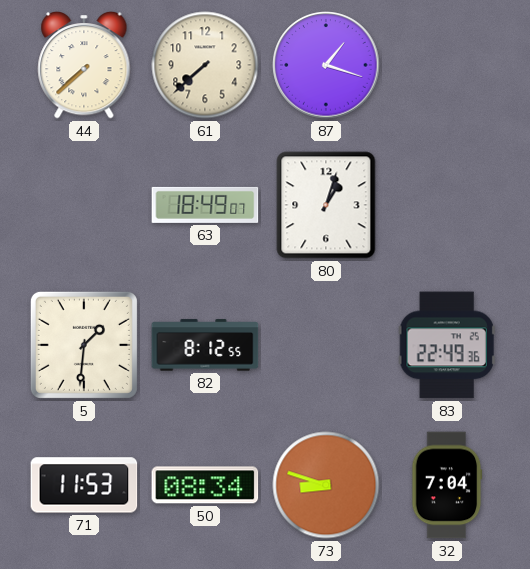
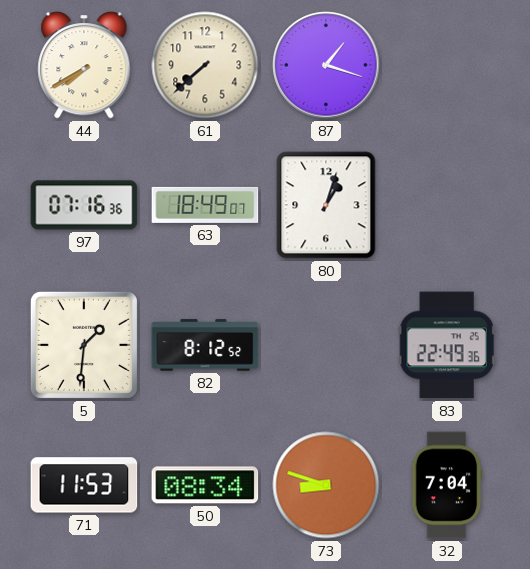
44: 7:38 -> 7:40 (84, 65)
97: none -> 07:16 (84, 205)
82: 8:12:55 -> 8:12:52 (205, 345)
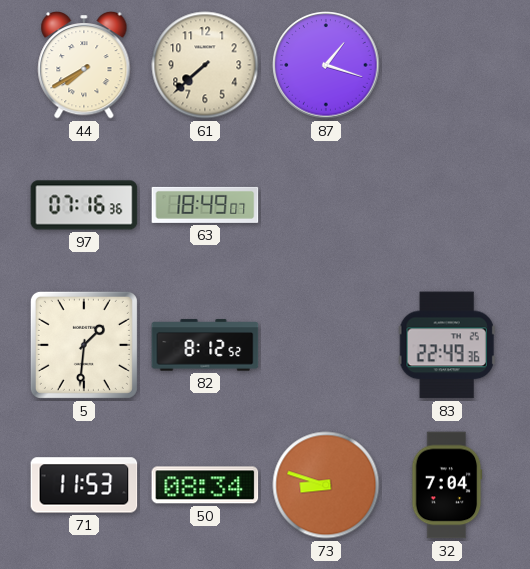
80: 1:03 -> none (326, 205)
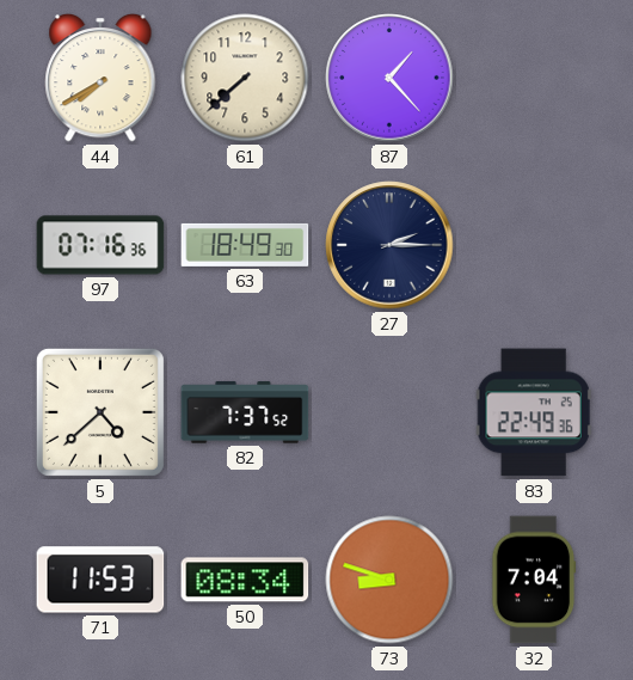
87: 1:18 -> 1:23 (389, 78)
63: 18:49:07 -> 18:49:30 (245, 245)
27: none -> 2:15 (389, 245)
5: 1:31 -> 4:38 (100, 412)
82: 8:12 -> 7:37 (245, 412)
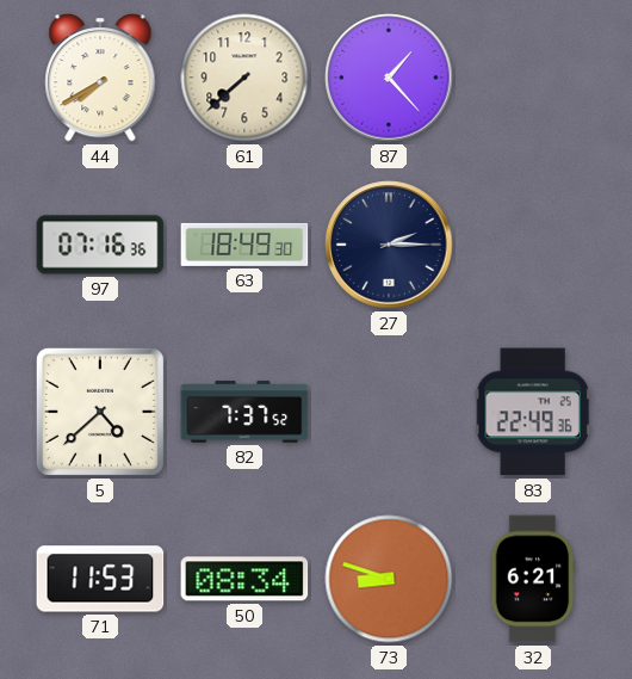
32: 7:04 -> 6:21 (533, 579)
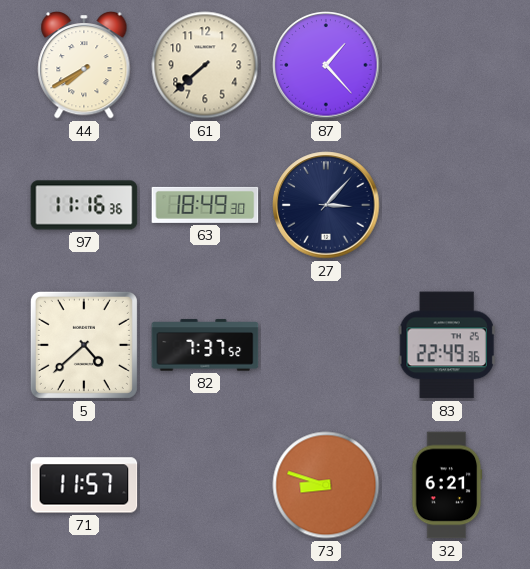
97: 07:16 -> 11:16 (84, 205)
27: 2:15 -> 3:07 (326, 205)
71: 11:53 -> 11:57 (84, 485)
50: 08:34 -> none (244, 579)
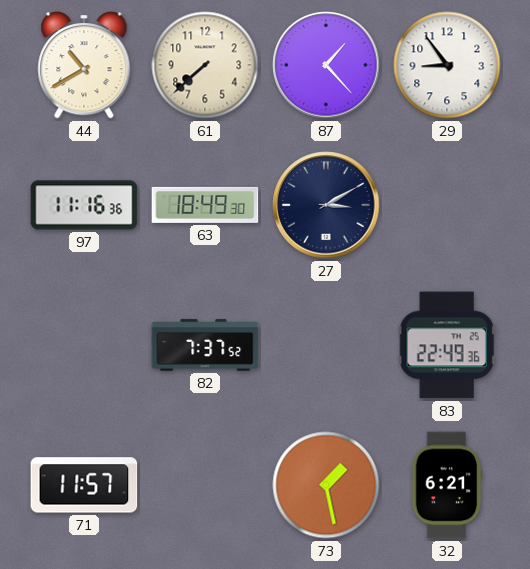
44: 7:40 -> 10:40 (84, 65)
29: none -> 8:54 (447, 65)
27: 3:07 -> 3:10 (326, 205)
5: 4:38 -> none (84, 345)
73: 8:48 -> 1:28 (326, 485)
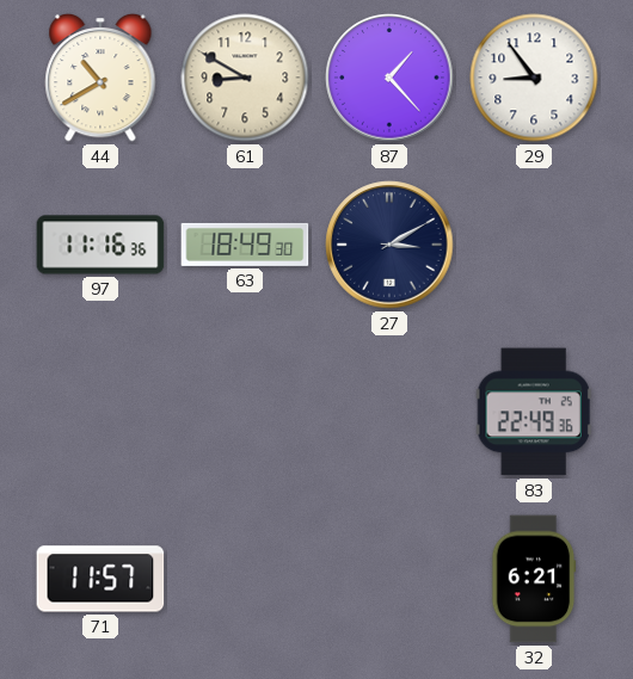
61: 7:38 -> 8:50 (245, 78)
82: 7:37 -> none (205, 345)
73: 1:28 -> none (326, 485)
